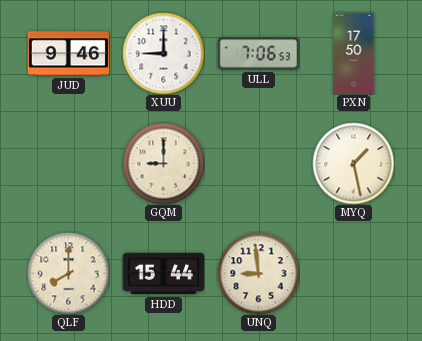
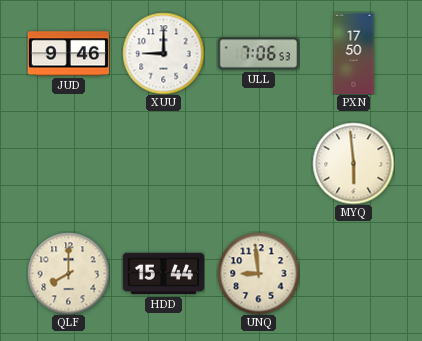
GQM: 9:00 -> none (163, 163)
MYQ: 1:28 -> 5:59 (353, 163)
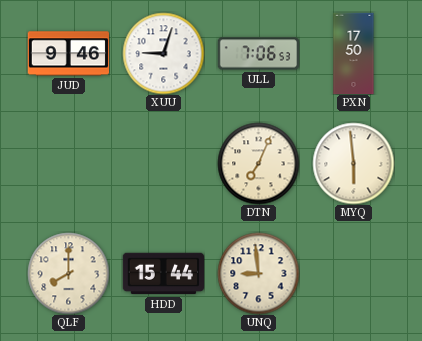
XUU: 9:00 -> 9:03 (163, 53)
DTN: none -> 7:04 (258, 163)
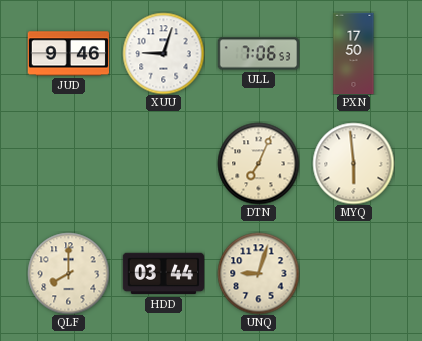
HDD: 15:44 -> 03:44 (163, 274)
UNQ: 8:59 -> 9:03 (258, 273)
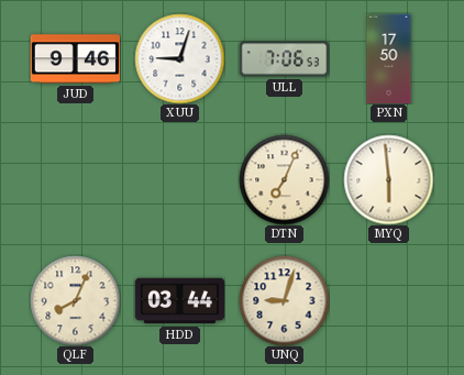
QLF: 8:00 -> 8:04 (75, 300)
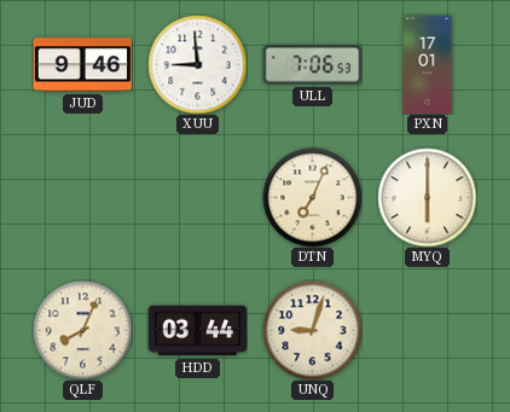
XUU: 9:03 -> 8:59 (197, 64)
PXN: 17:50 -> 17:01 (428, 64)
MYQ: 5:59 -> 6:00 (427, 197)
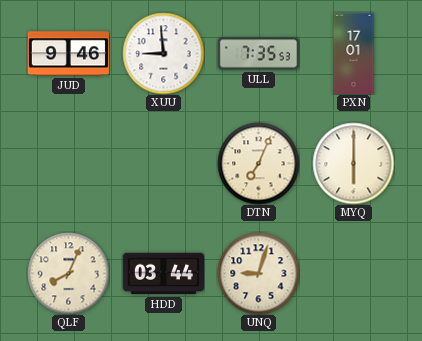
ULL: 7:06 -> 7:35 (258, 54)
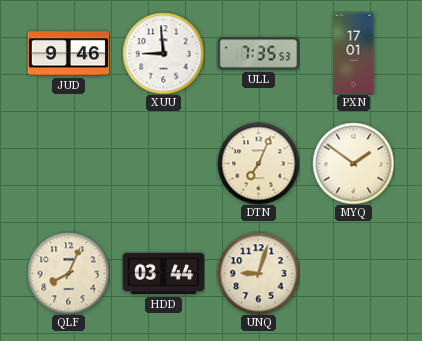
MYQ: 6:00 -> 1:51 (353, 163)
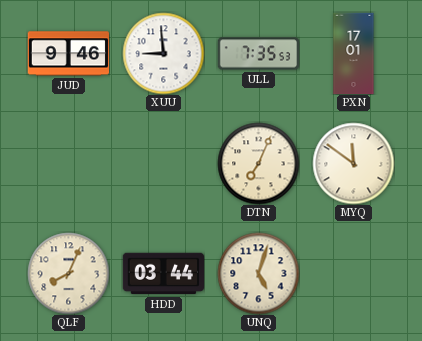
MYQ: 1:51 -> 11:51 (353, 163)
UNQ: 9:03 -> 5:03 (258, 273)
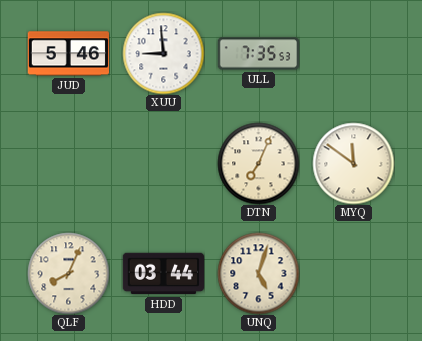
JUD: 9:46 -> 5:46 (68, 54)
PXN: 17:01 -> none (354, 53)
